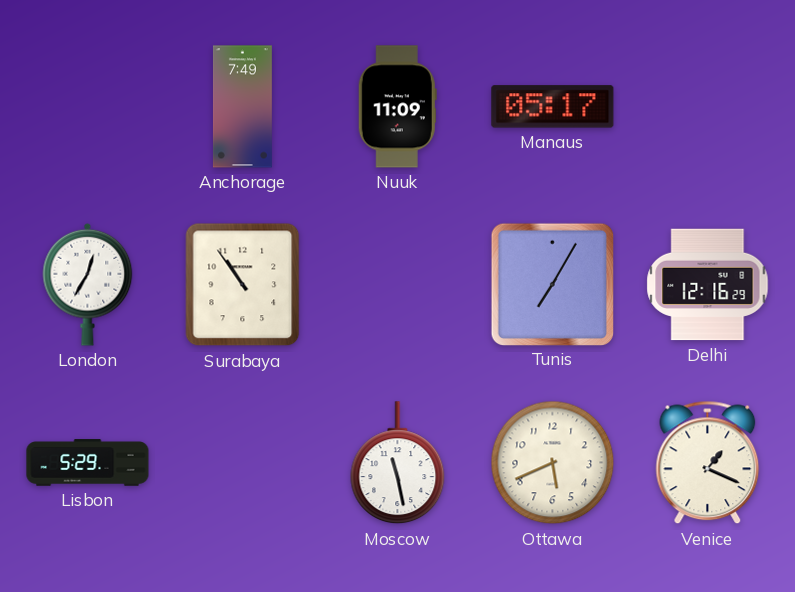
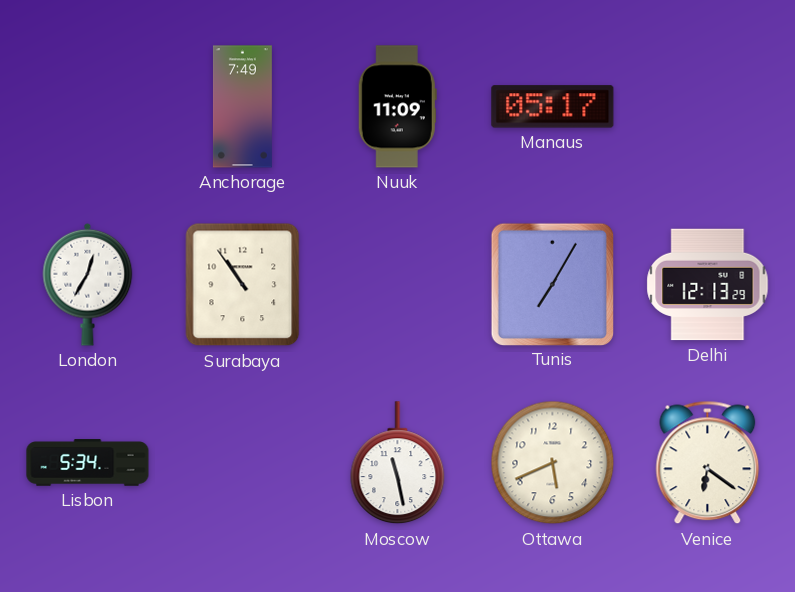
Delhi: 12:16 -> 12:13 (708, 285)
Lisbon: 5:29 -> 5:34 (88, 463)
Venice: 1:19 -> 6:21 (708, 463)
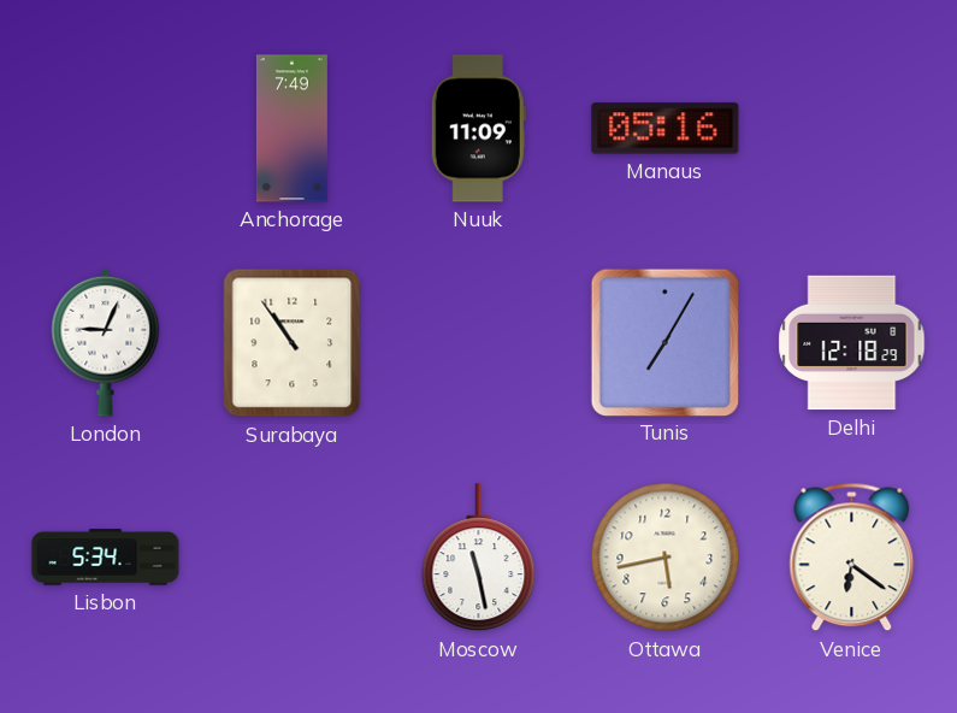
Manaus: 05:17 -> 05:16 (666, 129)
London: 12:35 -> 9:04 (106, 342)
Delhi: 12:13 -> 12:18 (852, 343)
Ottawa: 5:41 -> 5:43 (666, 558)
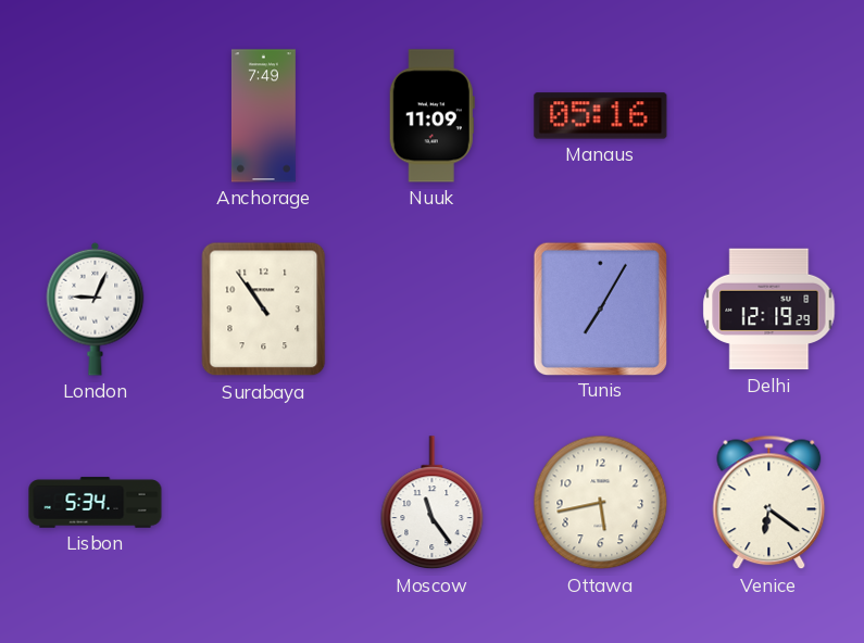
Delhi: 12:18 -> 12:19 (769, 310)
Moscow: 11:28 -> 11:24 (433, 503)
